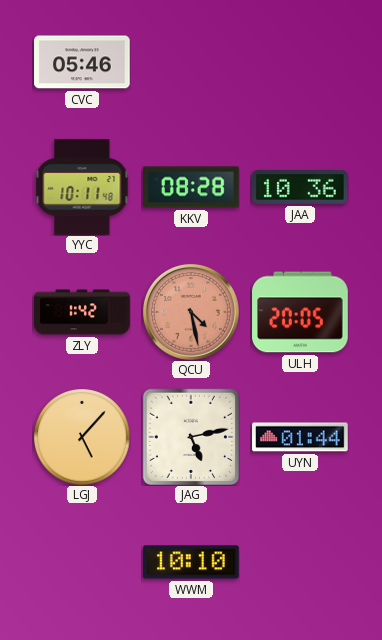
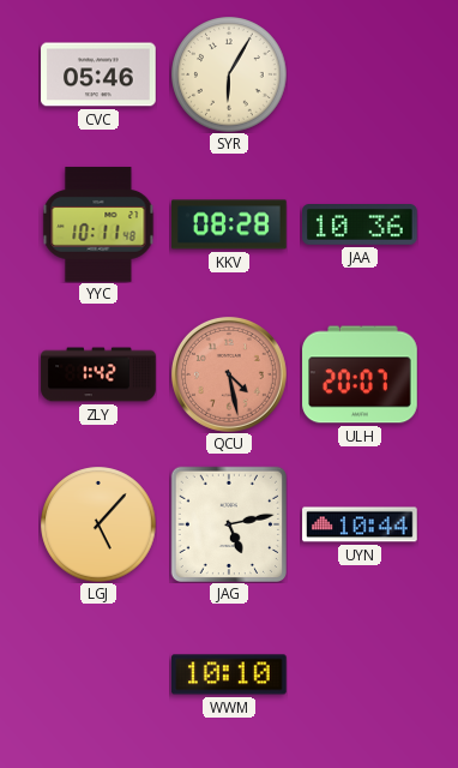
SYR: none -> 6:05 (229, 74)
ULH: 20:05 -> 20:07 (360, 374)
UYN: 01:44 -> 10:44 (360, 524)
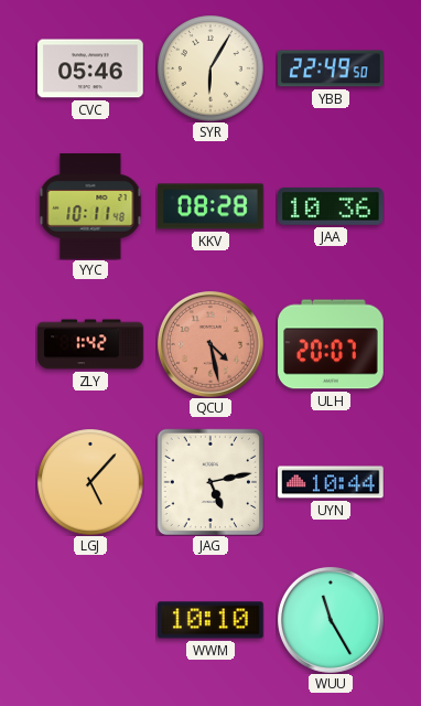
YBB: none -> 22:49 (331, 68)
WUU: none -> 11:25 (331, 620)
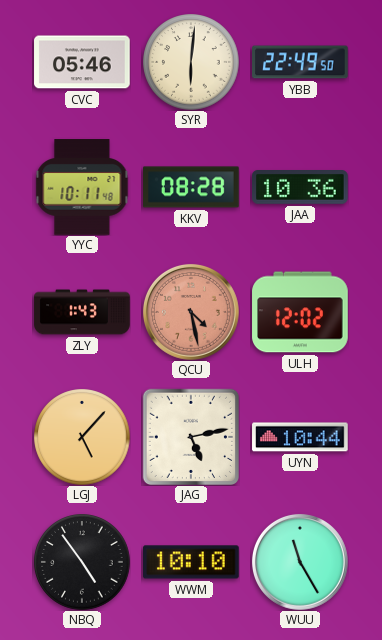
SYR: 6:05 -> 6:01 (191, 62)
ZLY: 1:42 -> 1:43 (82, 312)
ULH: 20:07 -> 12:02 (300, 312)
NBQ: none -> 4:54 (82, 562)
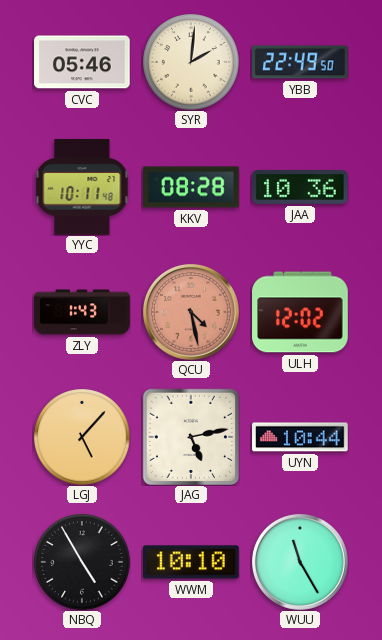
SYR: 6:01 -> 2:01 (191, 62)
NBQ: 4:54 -> 4:55 (82, 562)
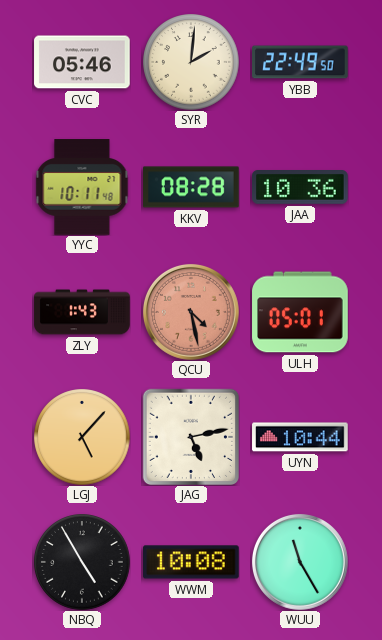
ULH: 12:02 -> 05:01 (300, 312)
WWM: 10:10 -> 10:08 (192, 562)
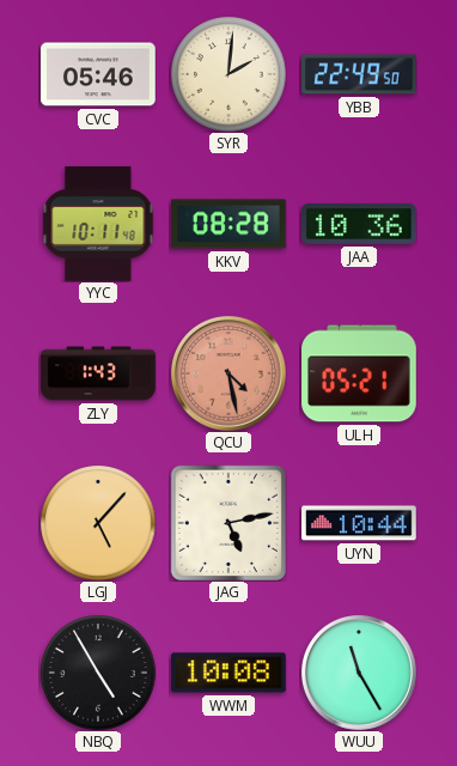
ULH: 05:01 -> 05:21 (359, 373)
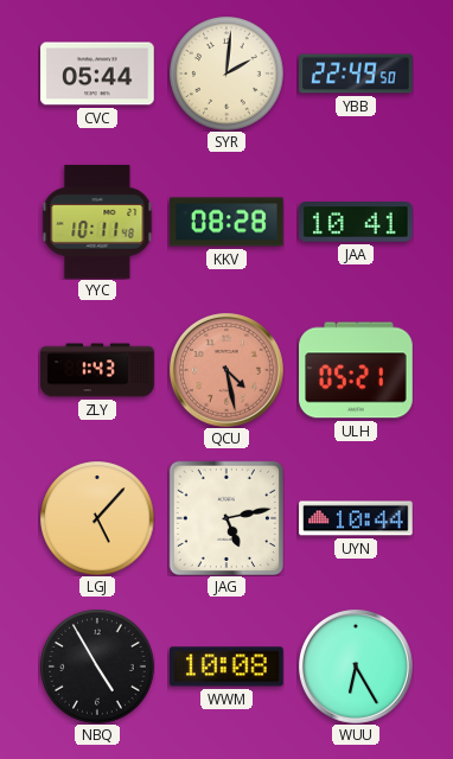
CVC: 05:46 -> 05:44 (97, 74)
JAA: 10:36 -> 10:41 (357, 223)
WUU: 11:25 -> 6:25 (356, 666)
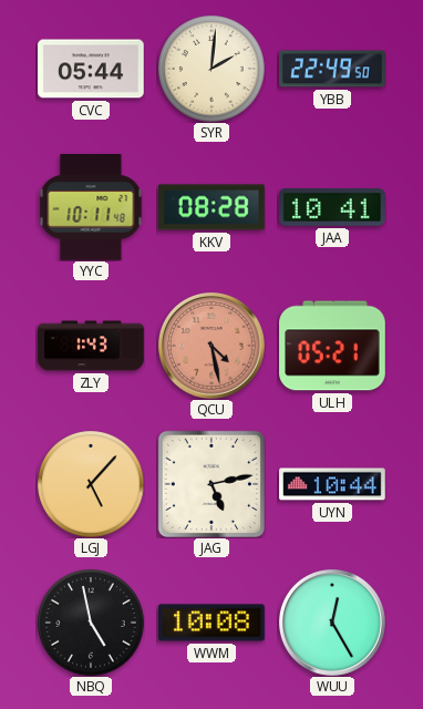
NBQ: 4:55 -> 4:58 (91, 623)
WUU: 6:25 -> 12:25 (332, 623)
